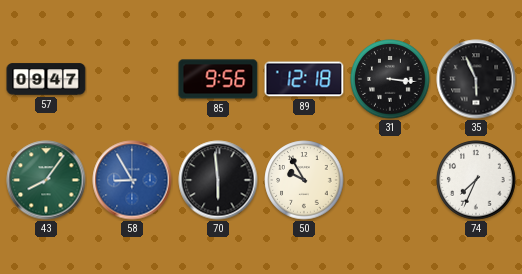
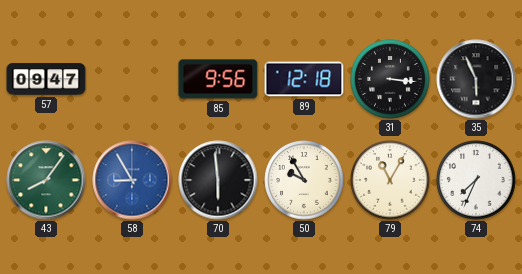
79: none -> 11:05 (390, 180)
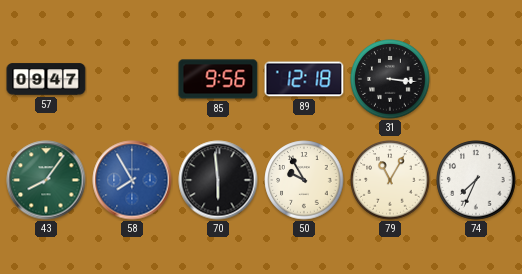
35: 5:56 -> none (476, 79)
58: 8:55 -> 7:55 (132, 180)
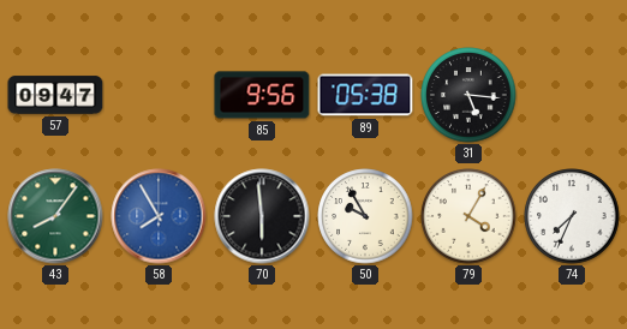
89: 12:18 -> 05:38 (365, 95)
31: 3:16 -> 5:16 (468, 95)
79: 11:05 -> 4:05 (468, 216)
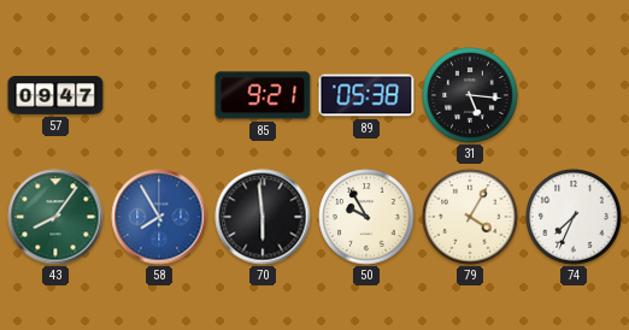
85: 9:56 -> 9:21 (263, 95)
